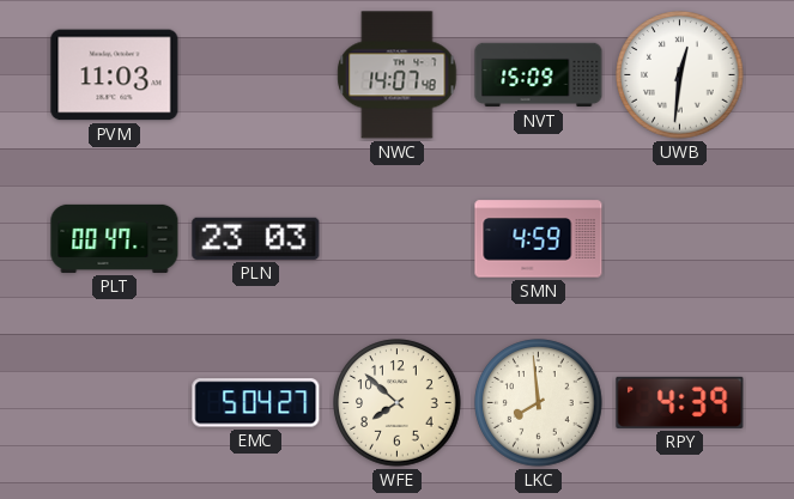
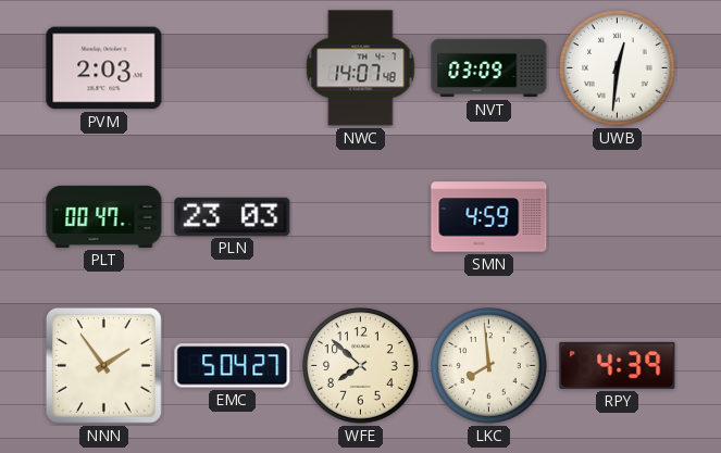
PVM: 11:03 -> 2:03 (104, 68)
NVT: 15:09 -> 03:09 (489, 68)
NNN: none -> 1:54 (103, 365)
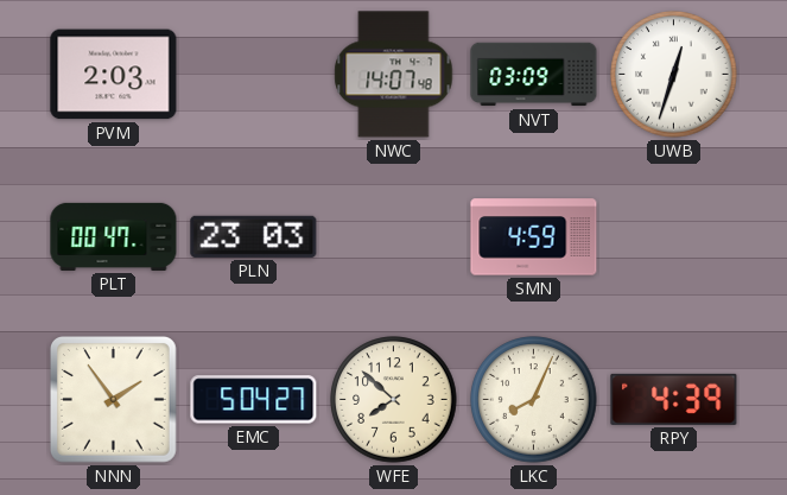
UWB: 12:31 -> 12:33 (674, 75)
LKC: 7:59 -> 8:04 (534, 400)
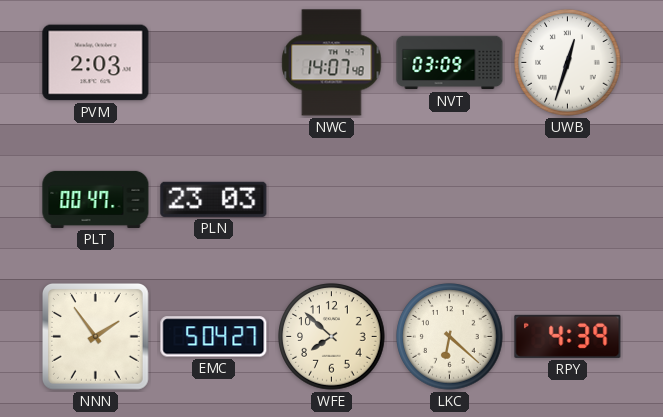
SMN: 4:59 -> none (534, 237)
LKC: 8:04 -> 6:22 (450, 337)
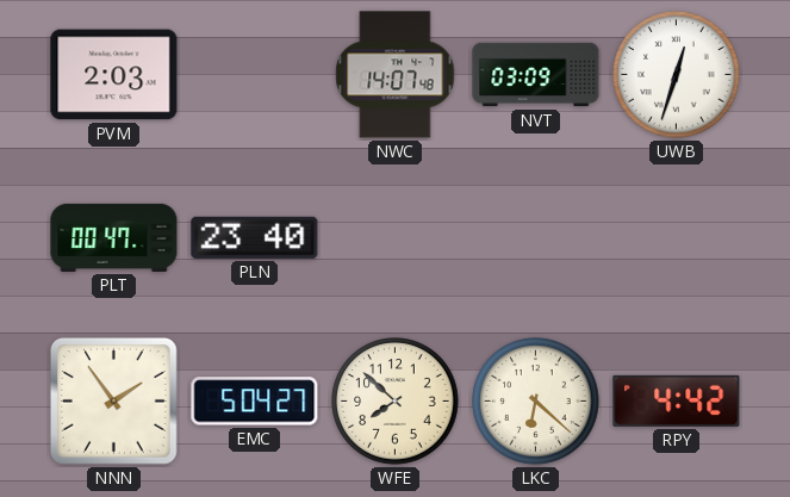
PLN: 23:03 -> 23:40 (255, 237)
RPY: 4:39 -> 4:42 (677, 400)
